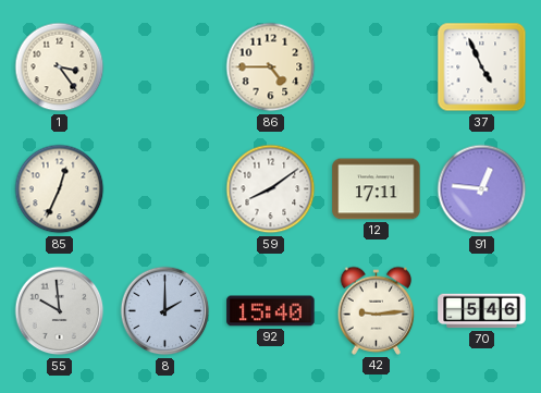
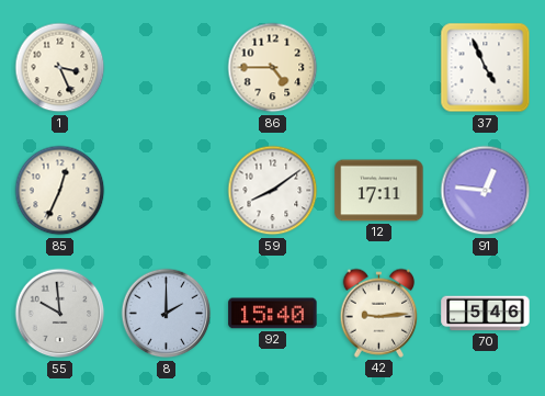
1: 3:24 -> 3:26 (60, 68)
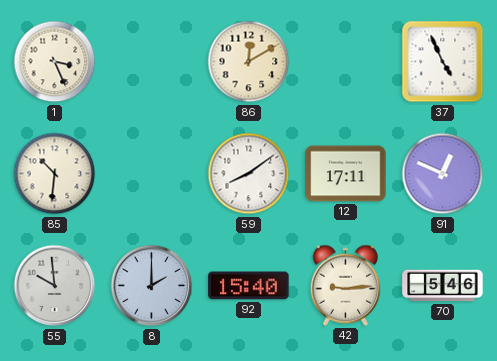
86: 4:45 -> 12:10 (249, 62)
85: 12:34 -> 10:31 (55, 174)
91: 12:46 -> 12:49 (443, 174)
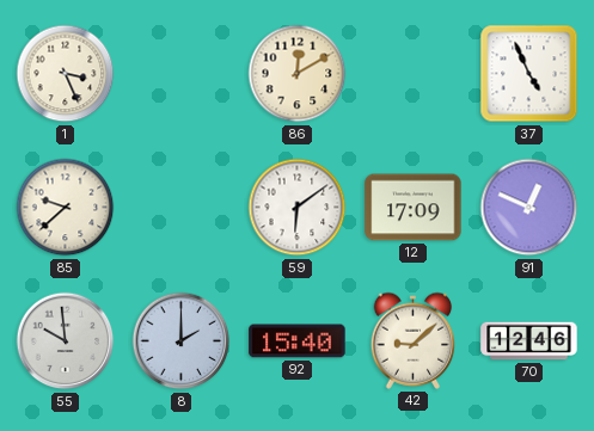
85: 10:31 -> 9:38 (66, 208)
59: 8:09 -> 6:09 (298, 208)
12: 17:11 -> 17:09 (414, 208)
42: 9:14 -> 9:08 (414, 340)
70: 5:46 -> 12:46 (529, 341)
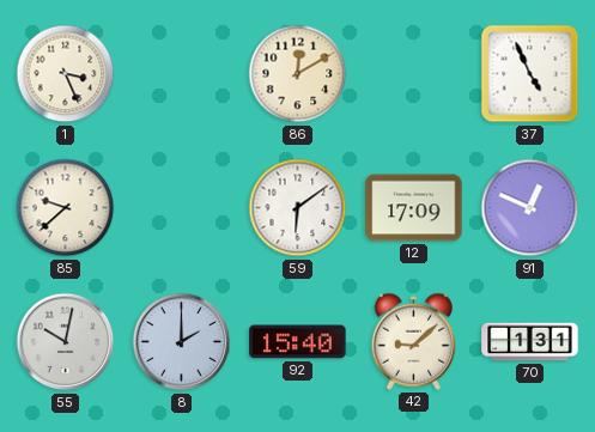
55: 9:59 -> 10:02 (66, 342)
70: 12:46 -> 1:31 (530, 342)
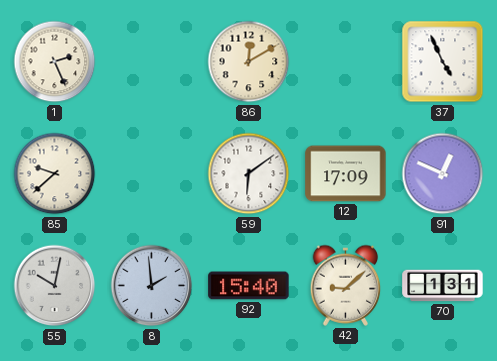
1: 3:26 -> 2:26 (55, 62)
8: 2:00 -> 1:59 (152, 286)
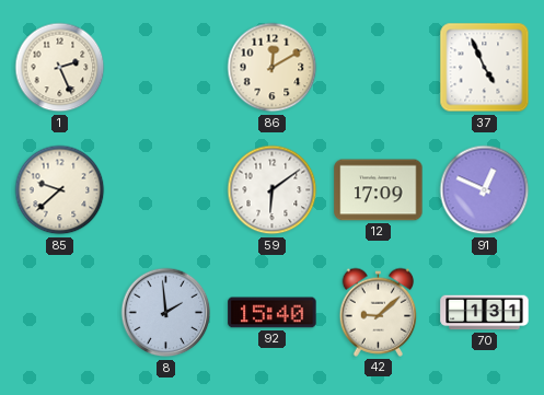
55: 10:02 -> none (55, 286)
